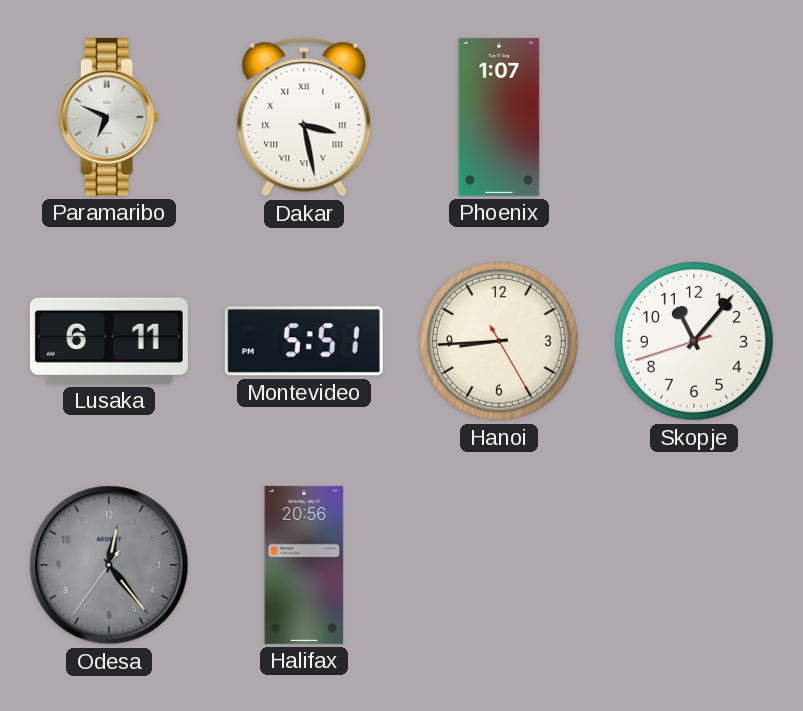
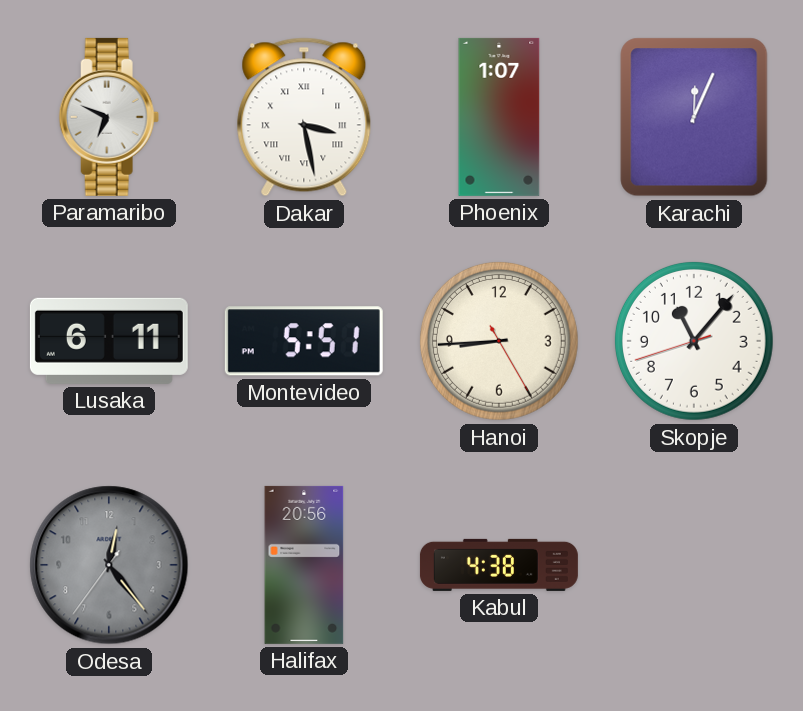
Karachi: none -> 12:04 (694, 117)
Kabul: none -> 4:38 (499, 565)
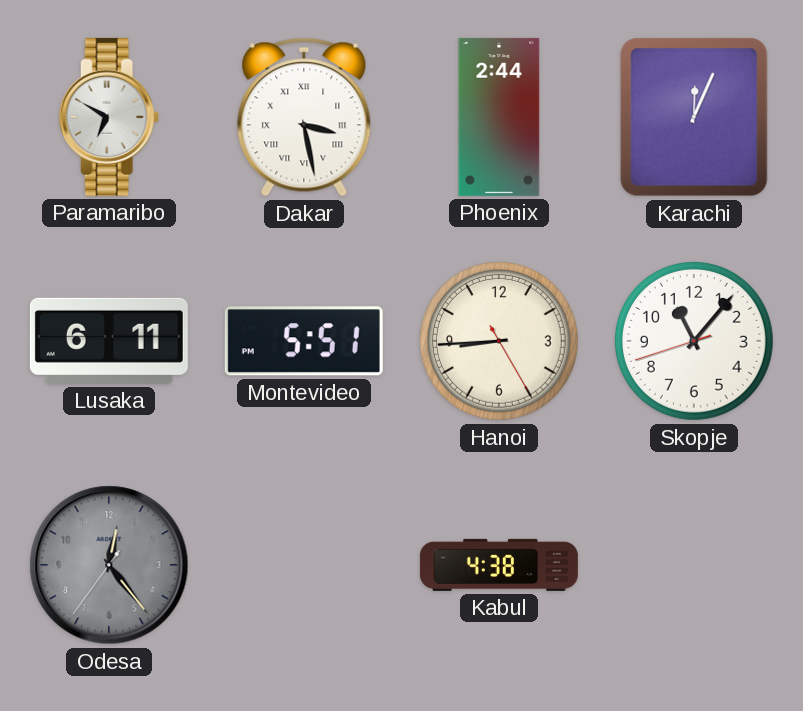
Paramaribo: 6:49 -> 6:50 (109, 117)
Phoenix: 1:07 -> 2:44 (499, 117)
Halifax: 20:56 -> none (304, 565)
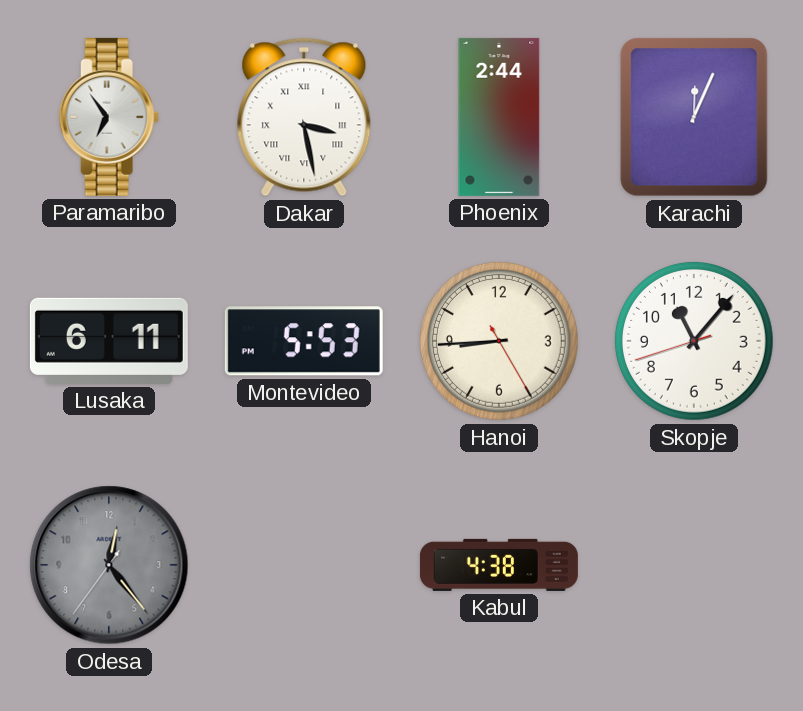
Paramaribo: 6:50 -> 6:54 (109, 117)
Montevideo: 5:51 -> 5:53 (304, 341)
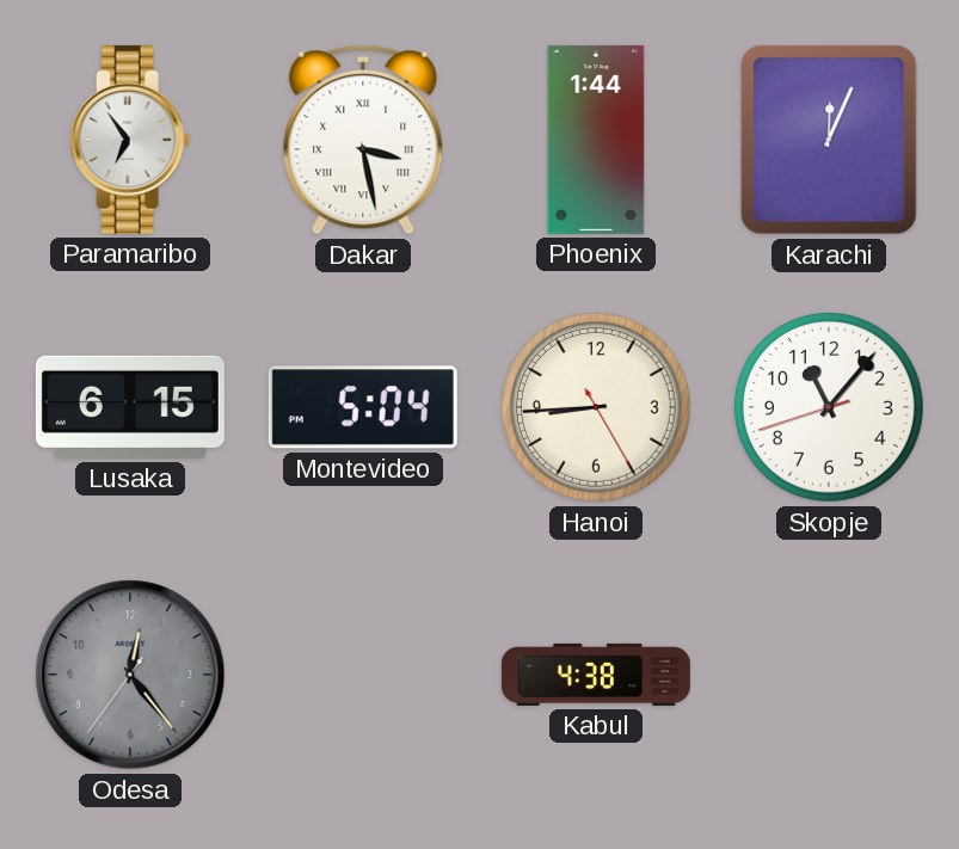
Phoenix: 2:44 -> 1:44 (596, 140)
Lusaka: 6:11 -> 6:15 (130, 407)
Montevideo: 5:53 -> 5:04 (363, 407)
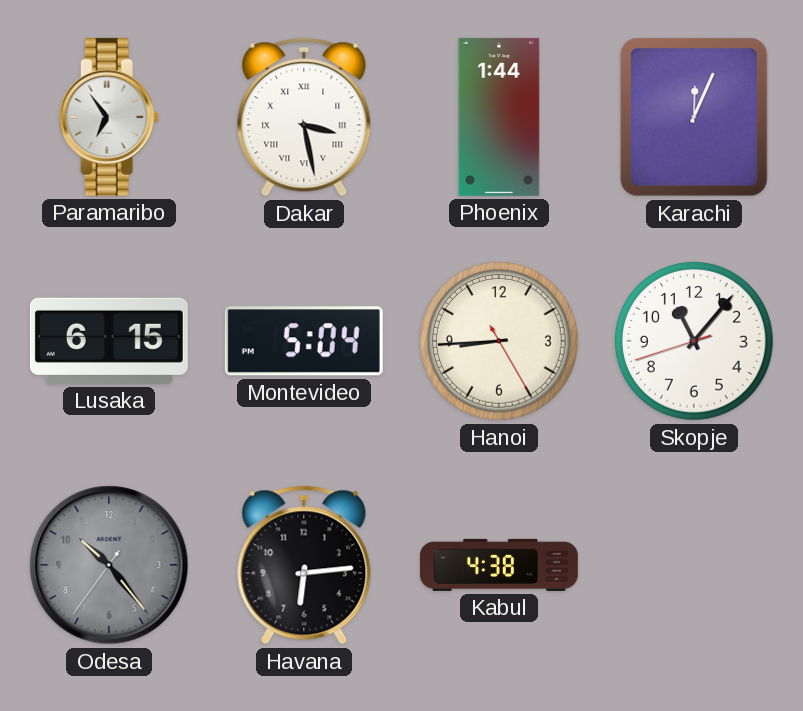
Odesa: 12:23 -> 10:23 (109, 565)
Havana: none -> 6:14 (304, 565)
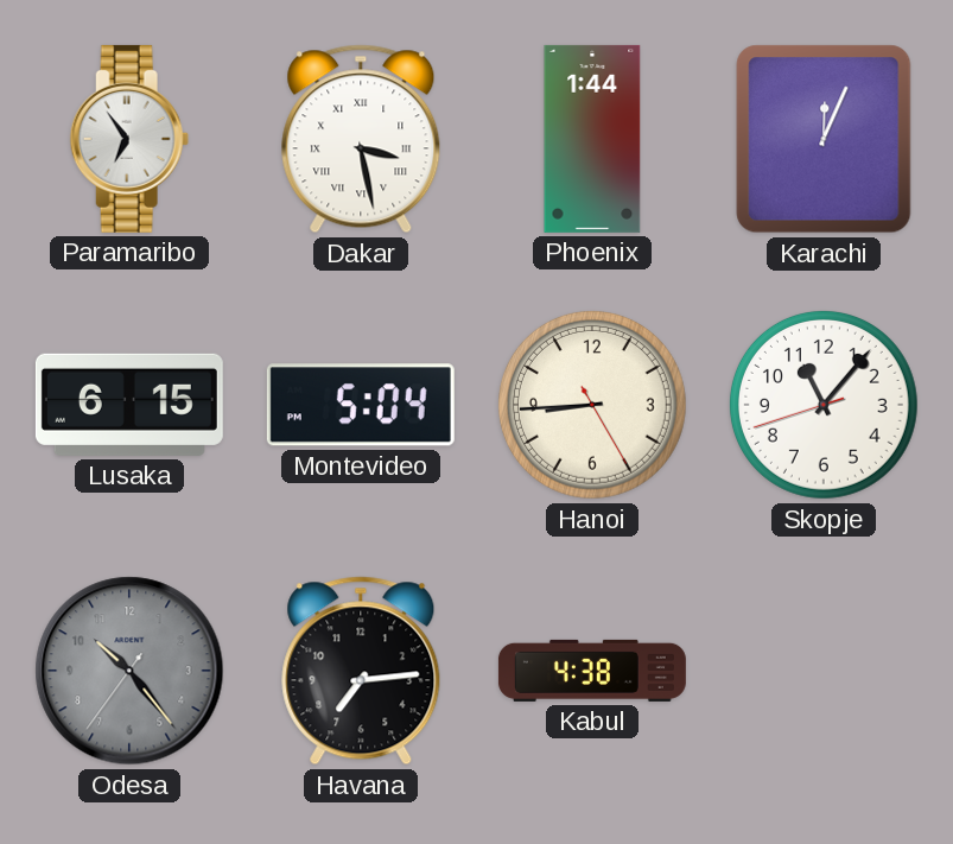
Havana: 6:14 -> 7:14 (361, 671)
